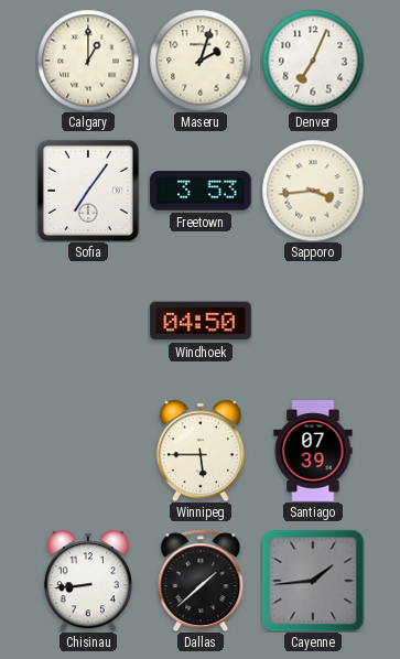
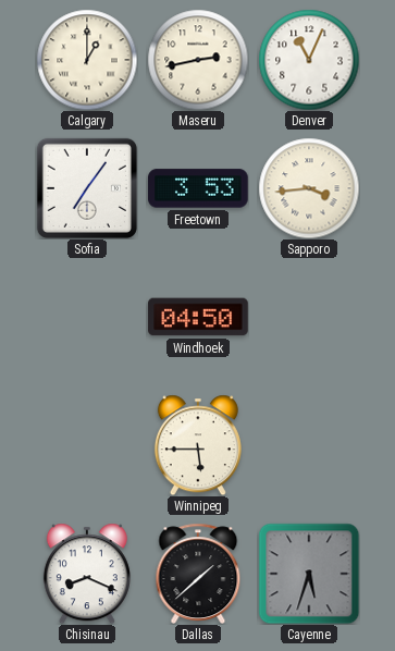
Maseru: 2:03 -> 2:43 (198, 60)
Denver: 7:04 -> 11:04 (309, 60)
Santiago: 07:39 -> none (313, 451)
Chisinau: 8:44 -> 8:19 (87, 574)
Cayenne: 1:44 -> 5:33 (309, 574)
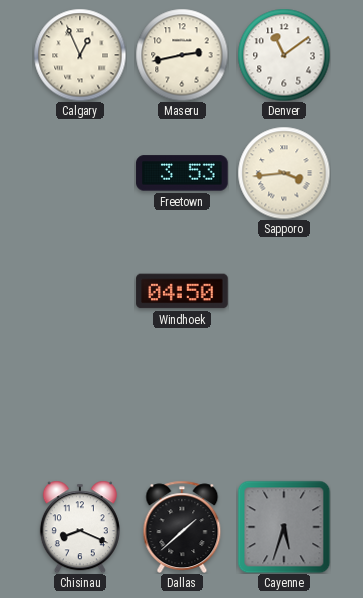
Calgary: 1:00 -> 12:56 (80, 55)
Denver: 11:04 -> 11:09 (284, 55)
Sofia: 7:06 -> none (87, 188)
Winnipeg: 5:45 -> none (198, 445)
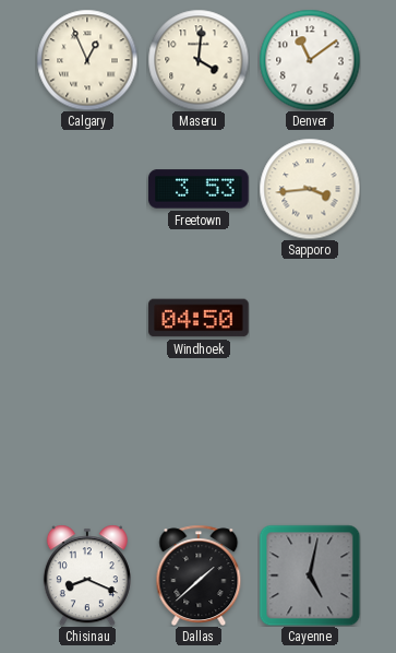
Maseru: 2:43 -> 4:01 (199, 60)
Cayenne: 5:33 -> 5:02 (310, 575)
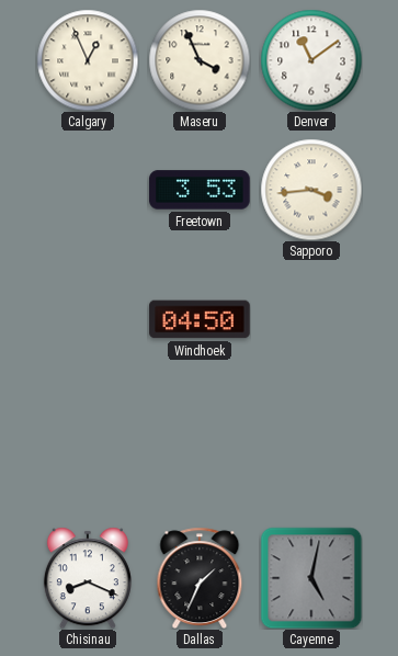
Maseru: 4:01 -> 3:56 (200, 60)
Dallas: 1:38 -> 1:34 (200, 577)
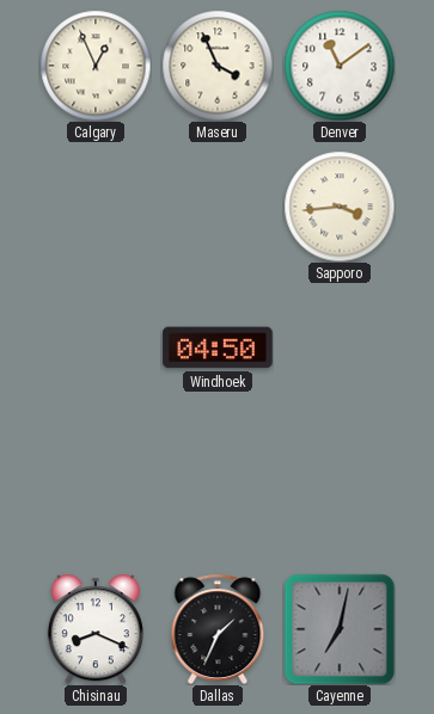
Freetown: 3:53 -> none (200, 190)
Cayenne: 5:02 -> 7:02 (340, 629)
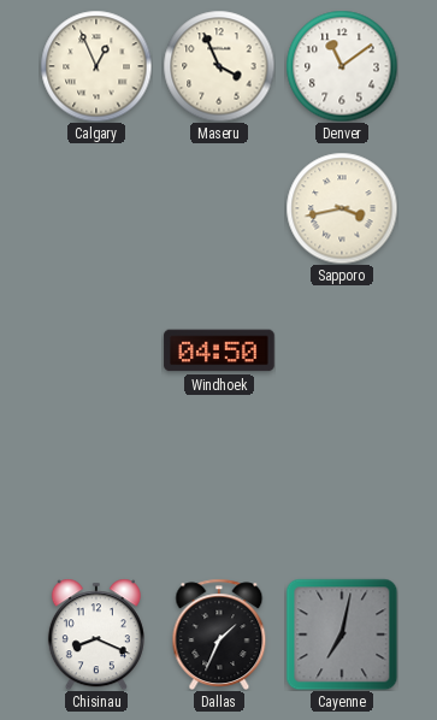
Sapporo: 3:44 -> 3:43 (342, 208)
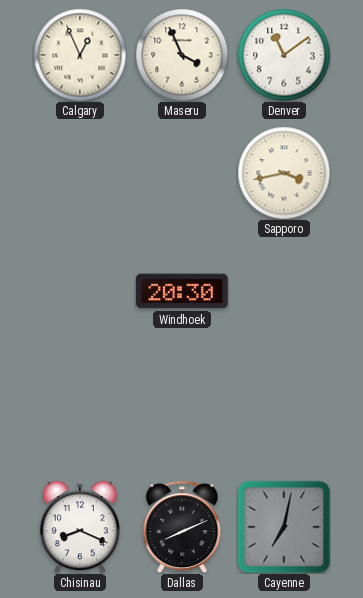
Windhoek: 04:50 -> 20:30 (182, 291)
Dallas: 1:34 -> 8:11 (182, 526)
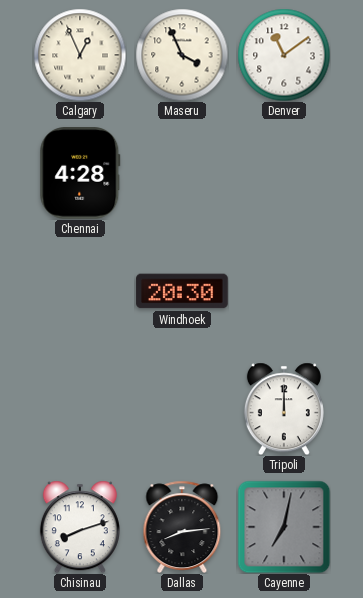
Chennai: none -> 4:28 (80, 173)
Sapporo: 3:43 -> none (284, 173)
Tripoli: none -> 12:00 (284, 409)
Chisinau: 8:19 -> 8:12 (80, 527)
Dallas: 8:11 -> 8:14 (182, 526)
